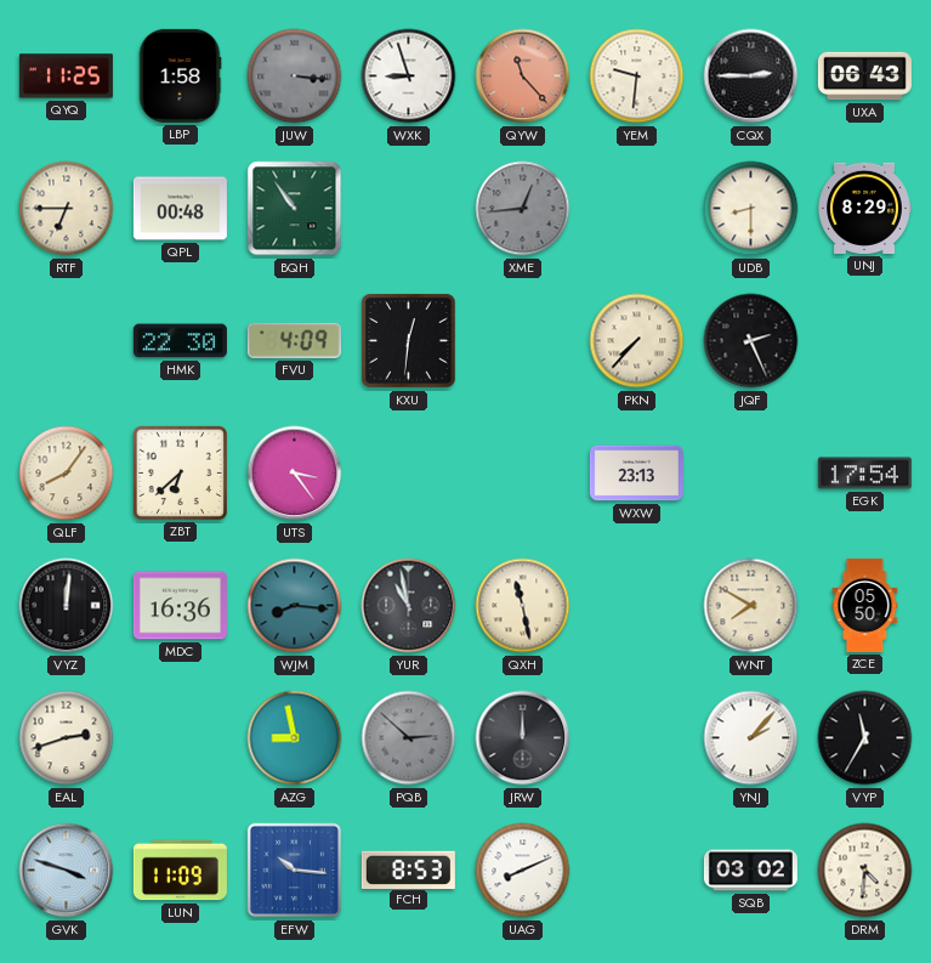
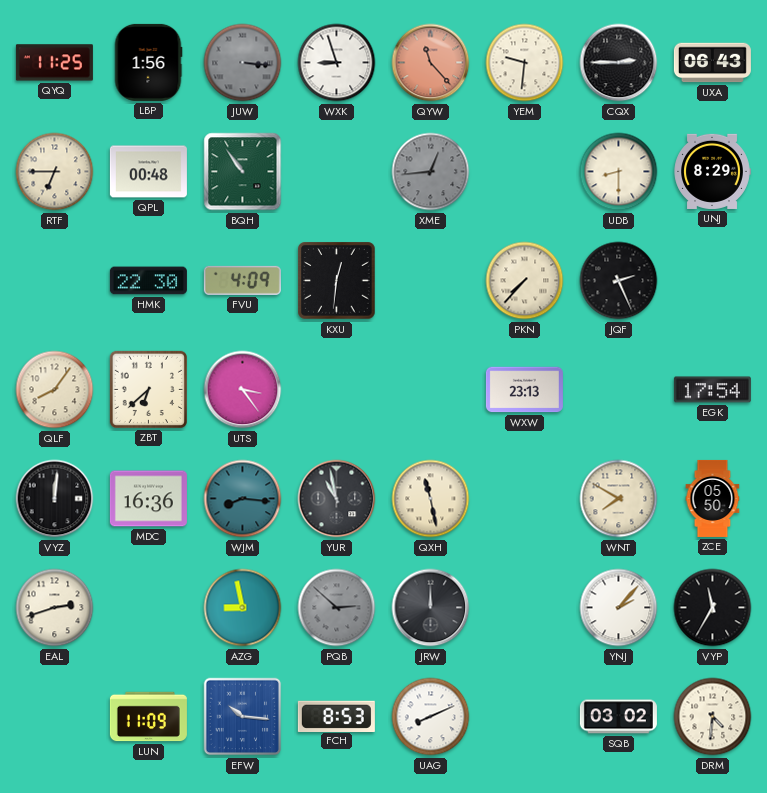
LBP: 1:58 -> 1:56 (148, 62)
GVK: 3:48 -> none (67, 871)
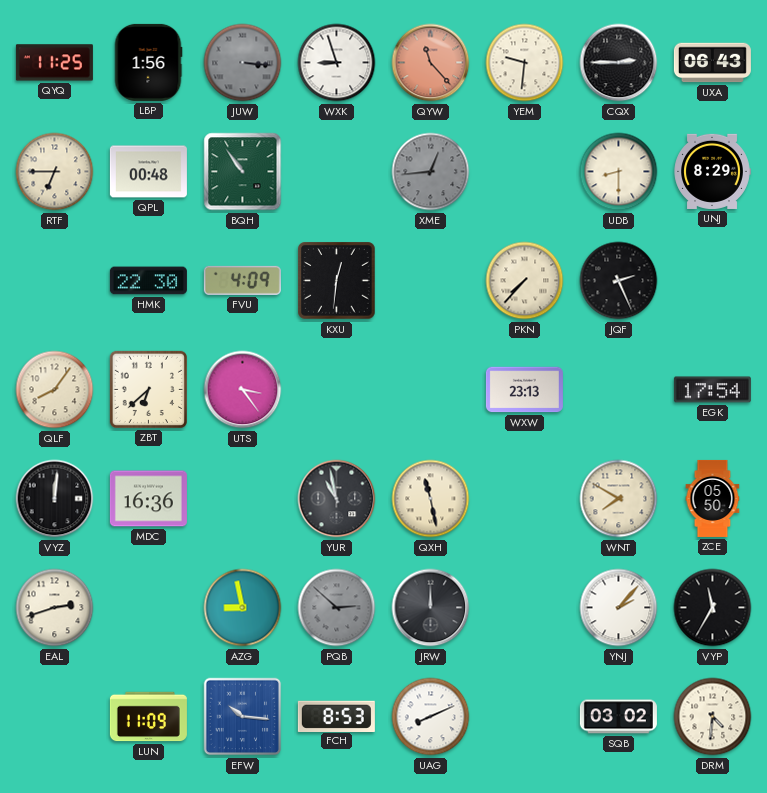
WJM: 8:16 -> none (243, 499)
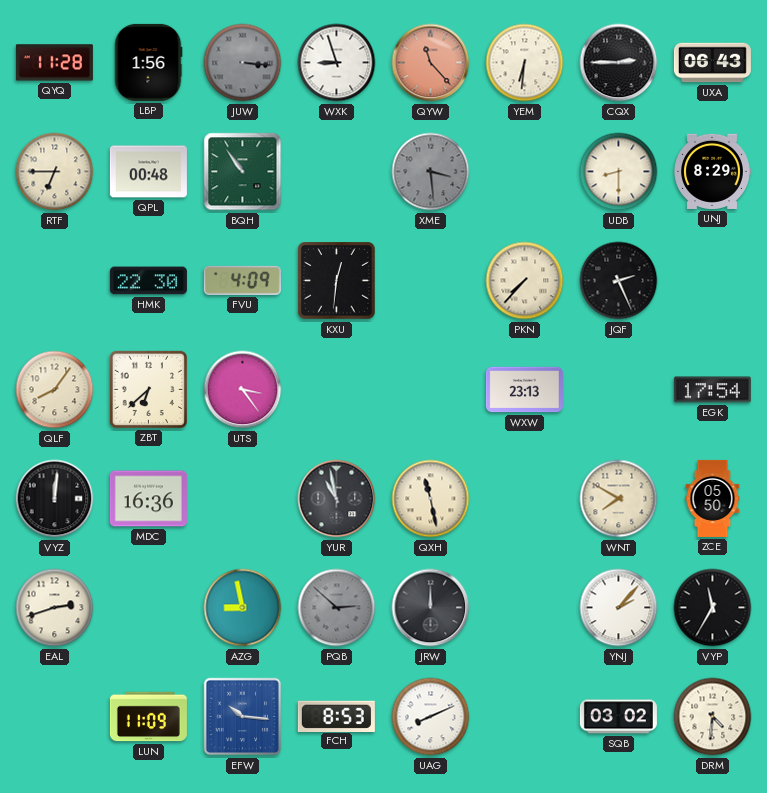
QYQ: 11:25 -> 11:28 (54, 63)
YEM: 9:31 -> 6:31 (525, 63)
XME: 12:44 -> 3:29 (431, 172)
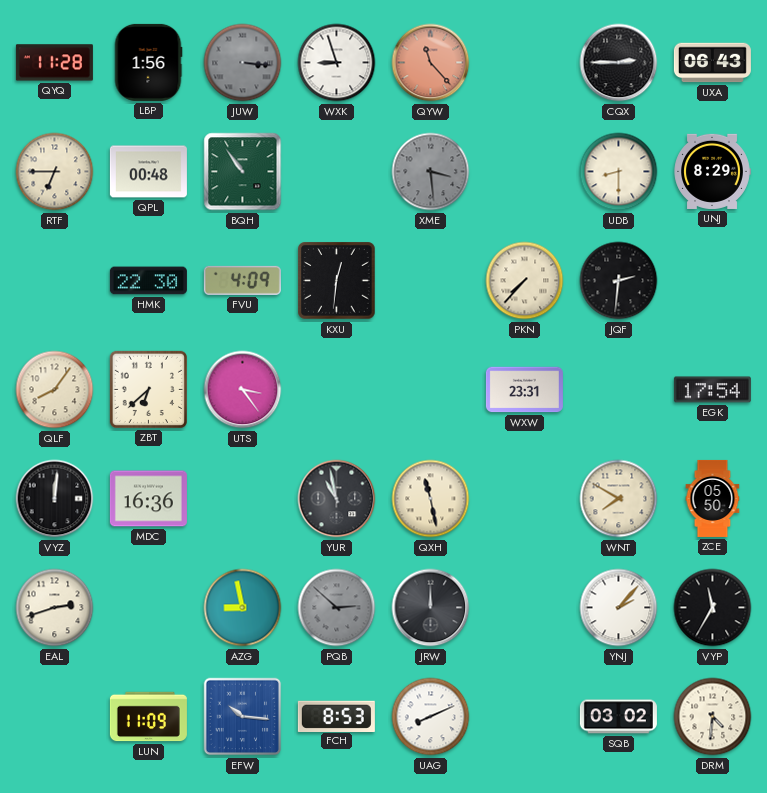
YEM: 6:31 -> none (525, 63)
JQF: 2:26 -> 2:31 (619, 281)
WXW: 23:13 -> 23:31 (524, 390)
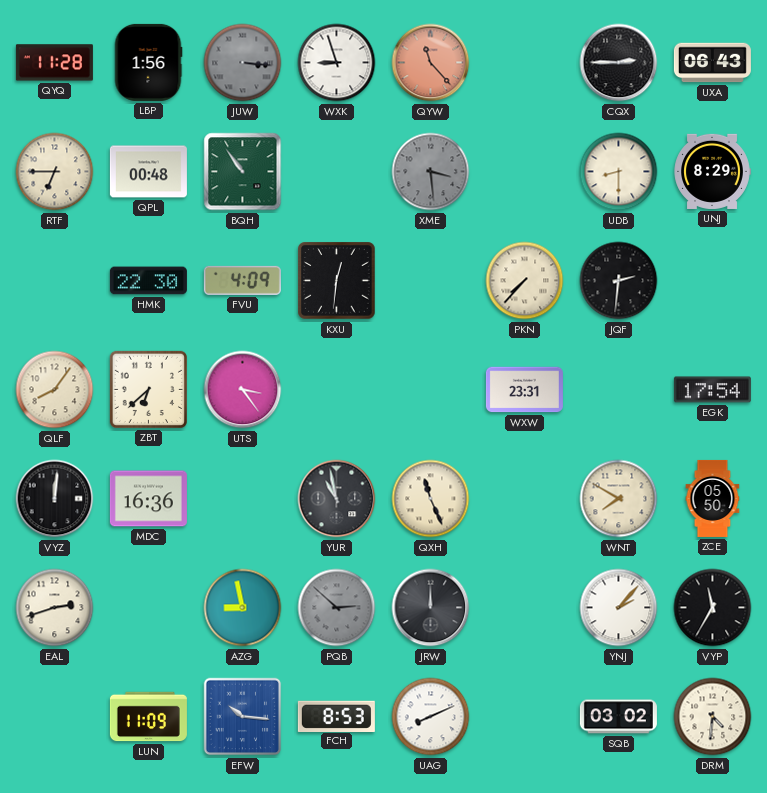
QXH: 11:28 -> 11:26 (431, 499)
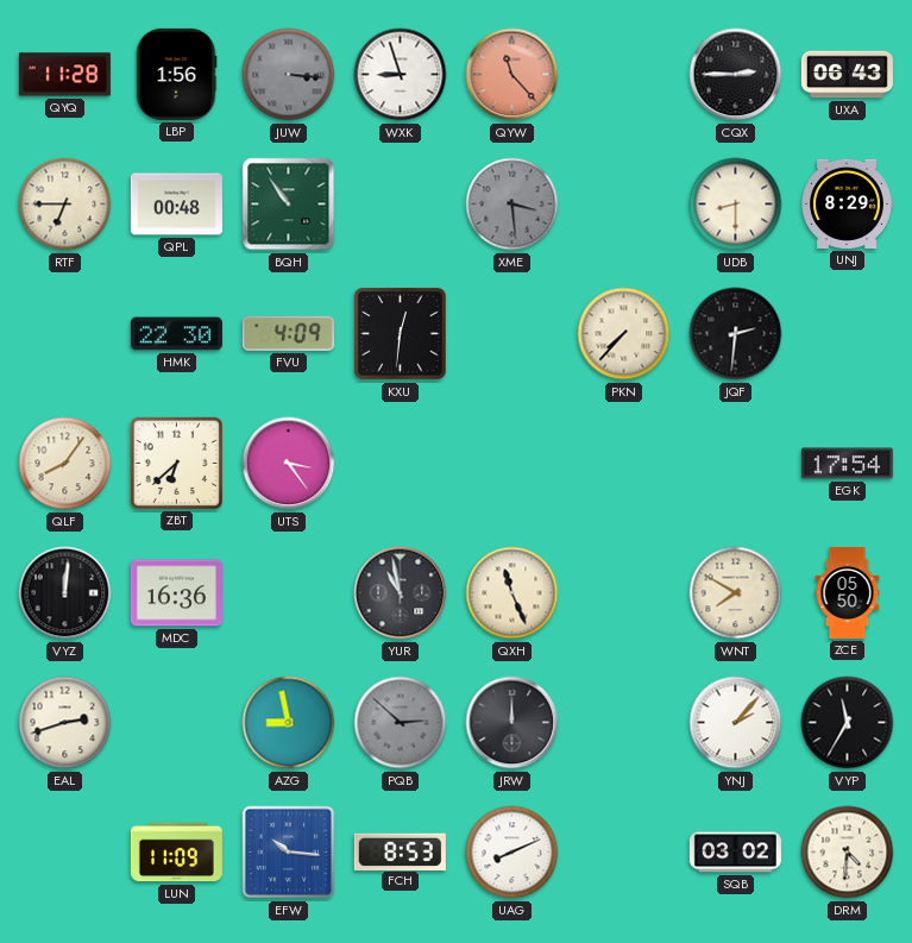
WXW: 23:31 -> none (524, 390)
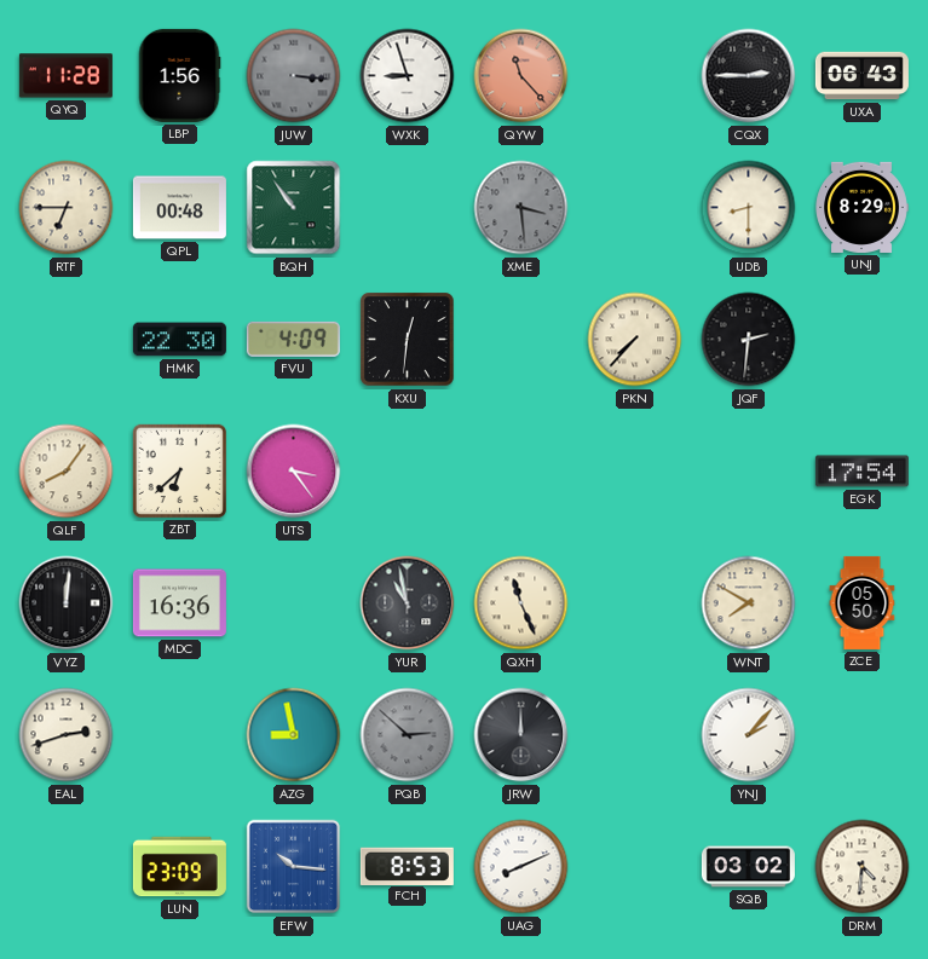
VYP: 11:35 -> none (848, 723)
LUN: 11:09 -> 23:09 (179, 867)
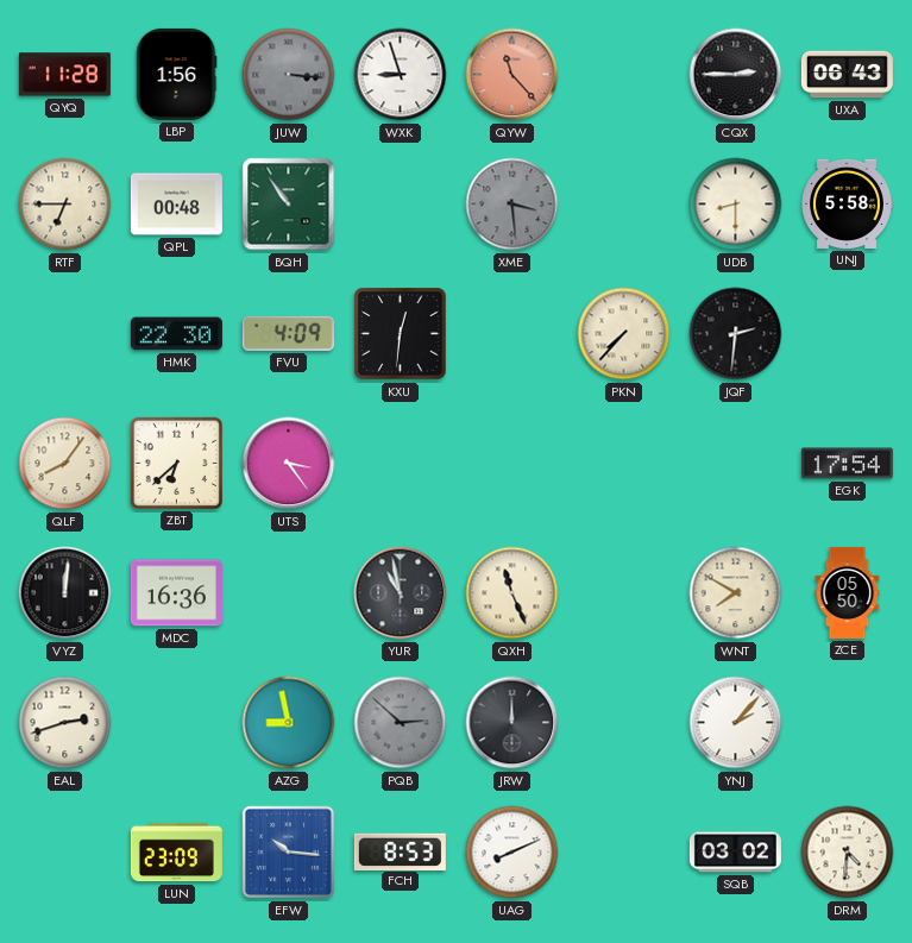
UNJ: 8:29 -> 5:58 (847, 203)
